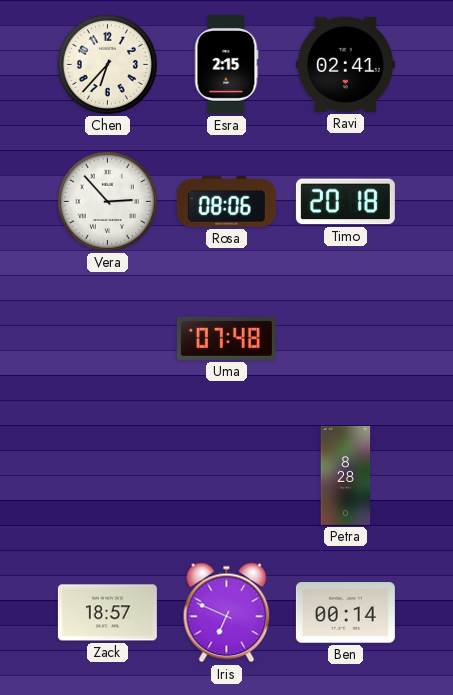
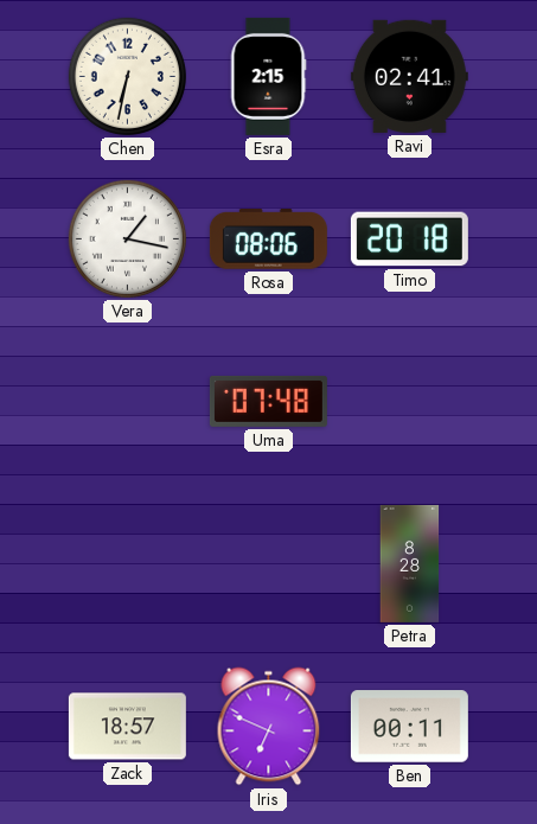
Chen: 6:37 -> 6:32 (127, 76)
Vera: 2:53 -> 1:17 (127, 238)
Ben: 00:14 -> 00:11 (409, 727)
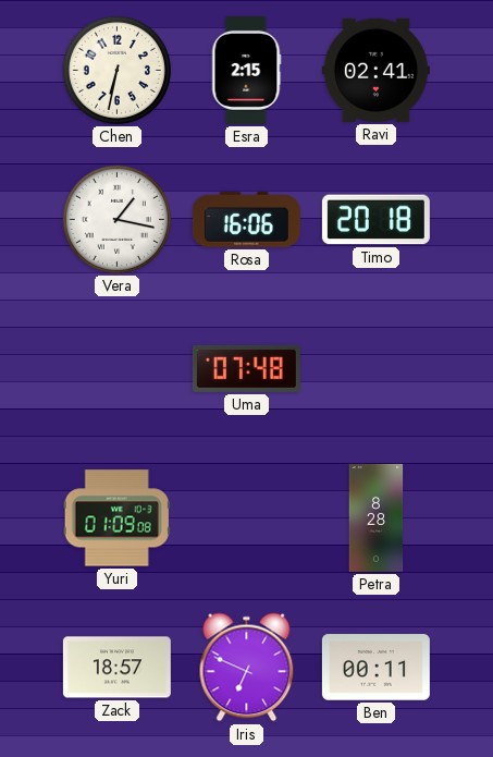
Rosa: 08:06 -> 16:06 (246, 220)
Yuri: none -> 01:09 (116, 518)
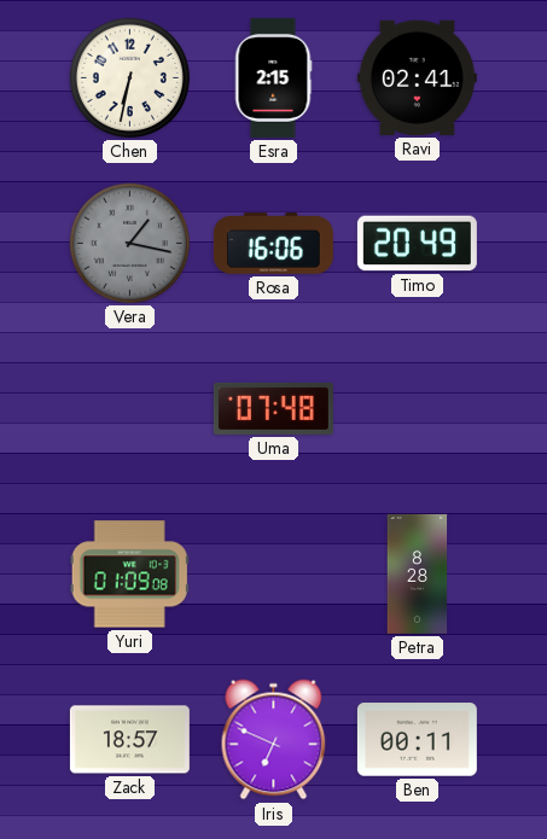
Vera dial: white -> grey (129, 243)
Timo: 20:18 -> 20:49 (417, 244)
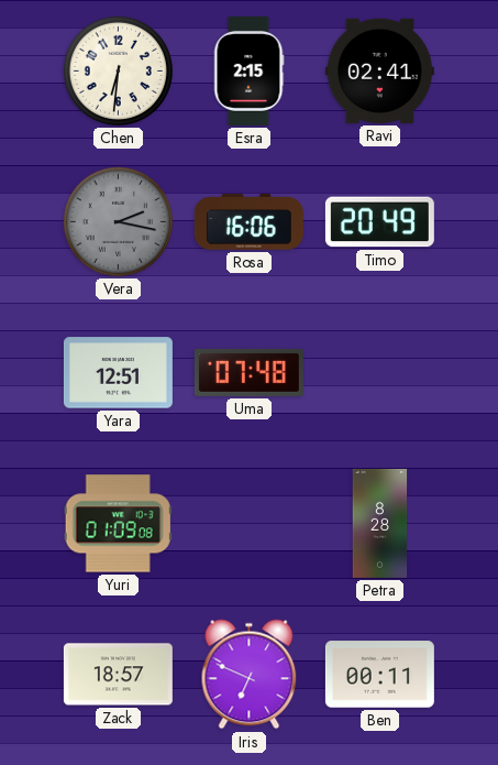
Chen: 6:32 -> 6:31 (118, 70)
Vera: 1:17 -> 2:17 (118, 221)
Yara: none -> 12:51 (118, 373)
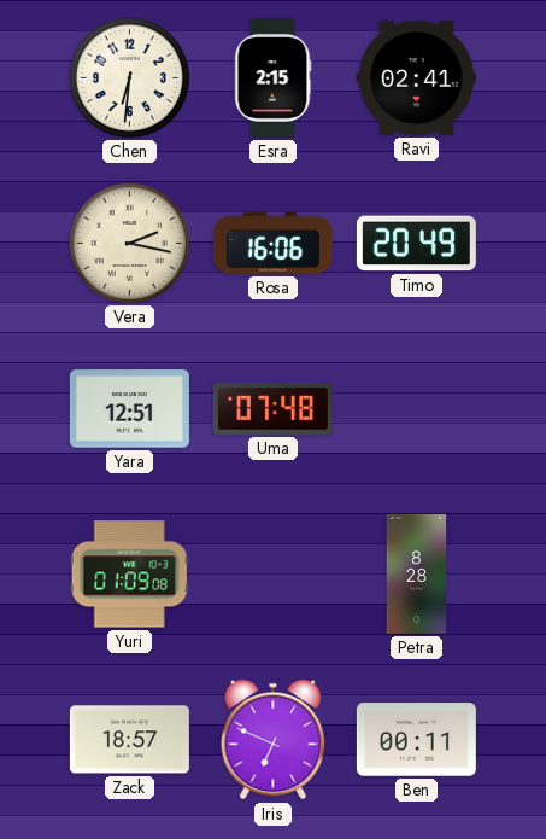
Vera dial: grey -> cream (129, 243)
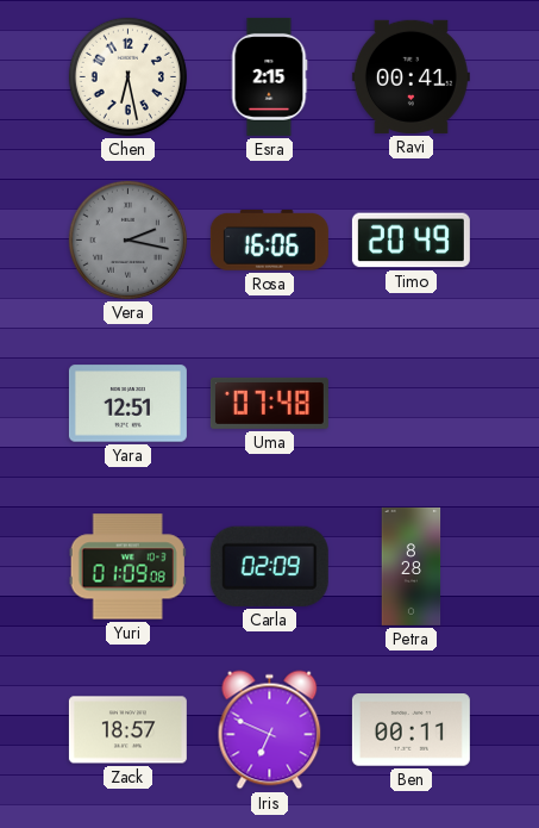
Chen: 6:31 -> 6:28 (127, 76)
Ravi: 02:41 -> 00:41 (410, 76)
Vera dial: cream -> grey (127, 239)
Carla: none -> 02:09 (269, 566)
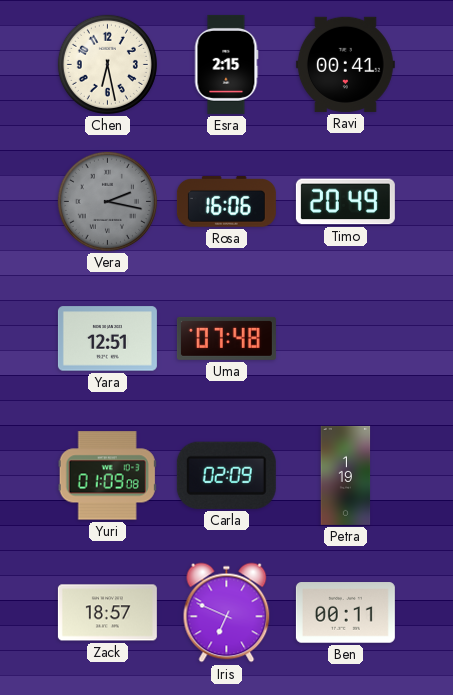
Petra: 8:28 -> 1:19 (346, 475)
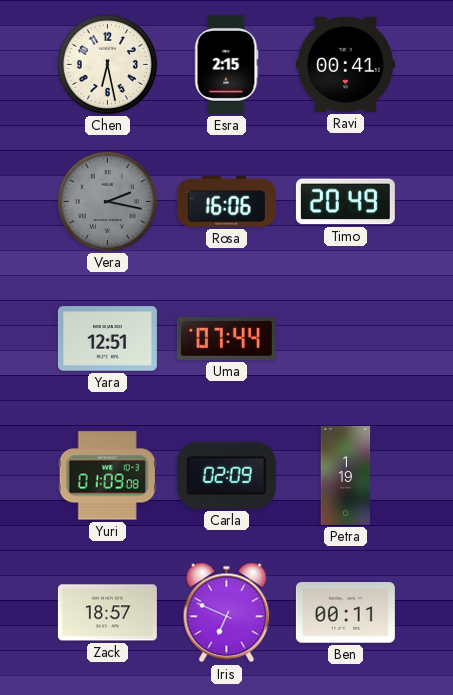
Uma: 07:48 -> 07:44 (226, 338)
